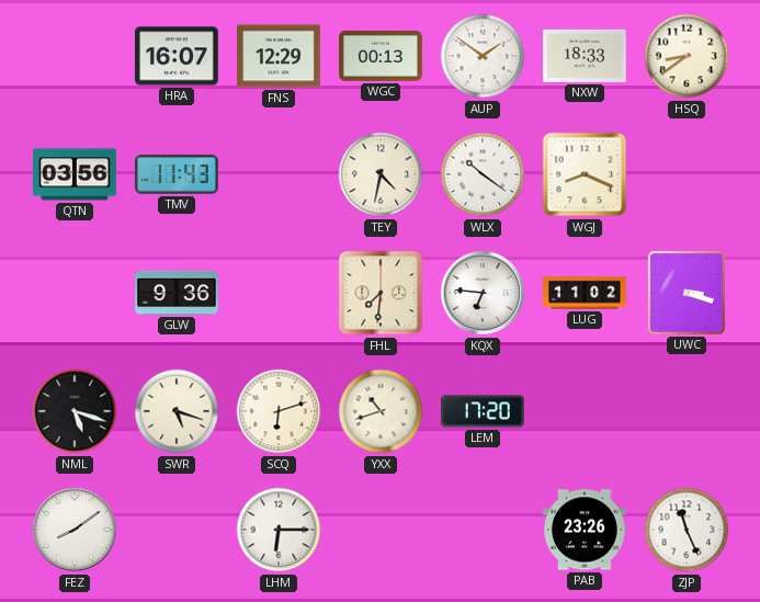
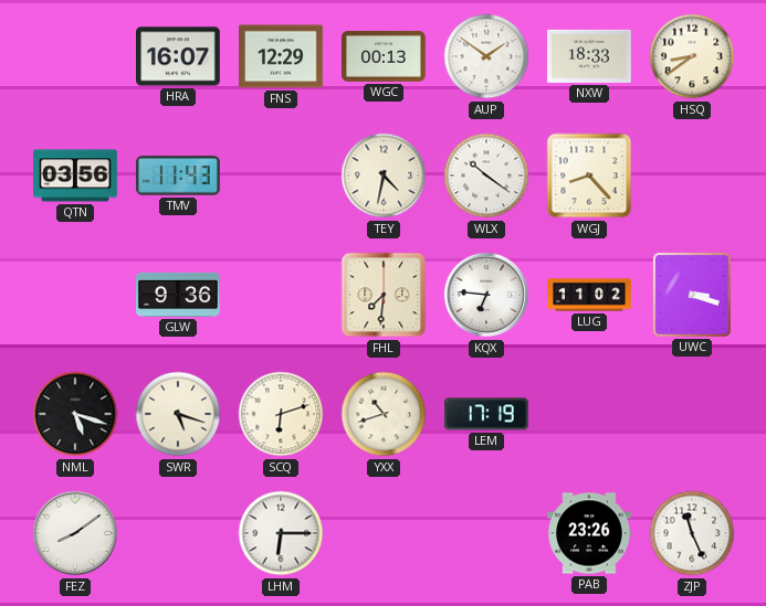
WGJ: 8:19 -> 8:23 (589, 176)
LEM: 17:20 -> 17:19 (487, 414)
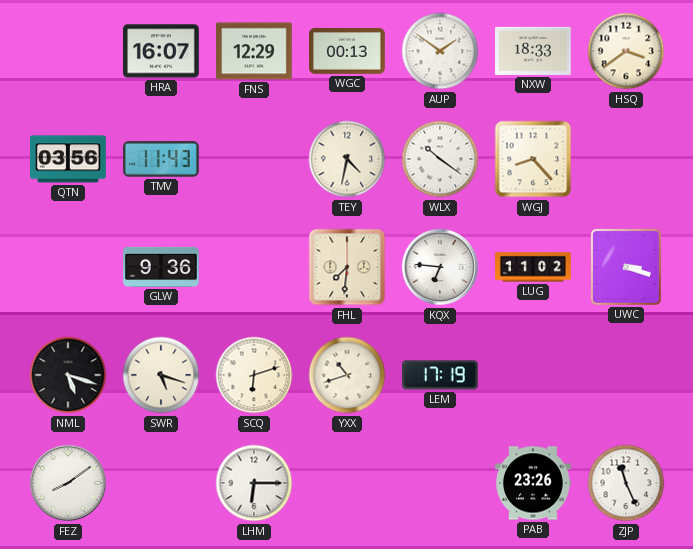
HSQ: 8:39 -> 3:39 (626, 51)
